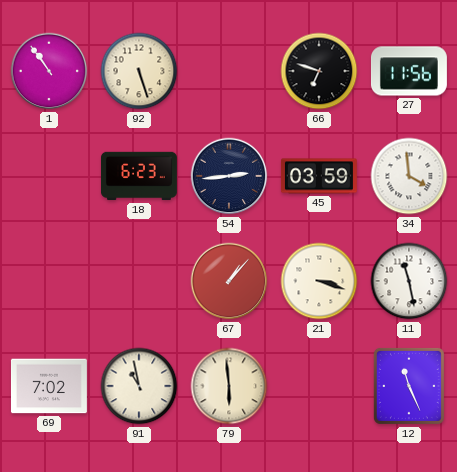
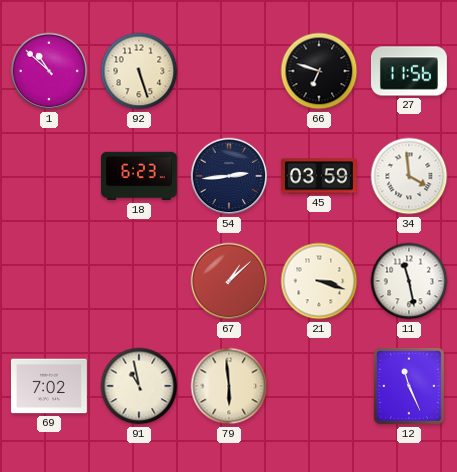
1: 10:54 -> 10:52 (49, 71)
67: 1:07 -> 1:08 (229, 281)
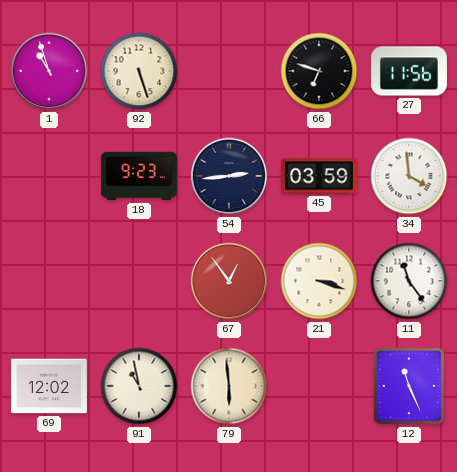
1: 10:52 -> 10:57 (49, 71)
18: 6:23 -> 9:23 (139, 176)
67: 1:08 -> 12:54 (229, 281)
11: 11:28 -> 11:24 (409, 281)
69: 7:02 -> 12:02 (49, 386)
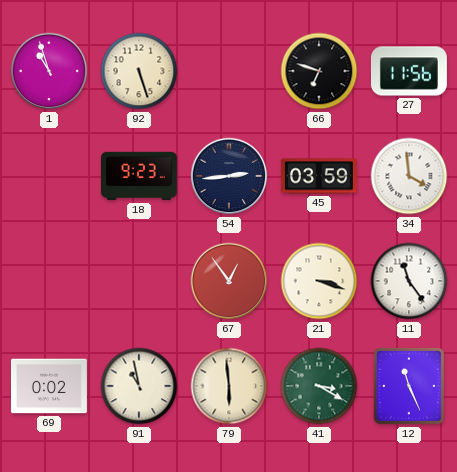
69: 12:02 -> 0:02 (49, 386)
41: none -> 3:20 (319, 386)
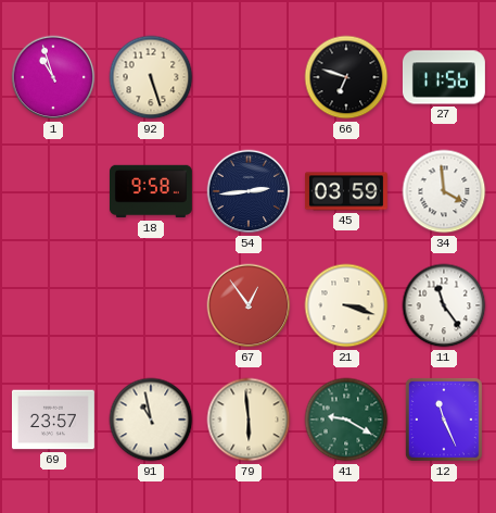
18: 9:23 -> 9:58 (151, 191)
69: 0:02 -> 23:57 (53, 420)
41: 3:20 -> 9:20 (346, 420)
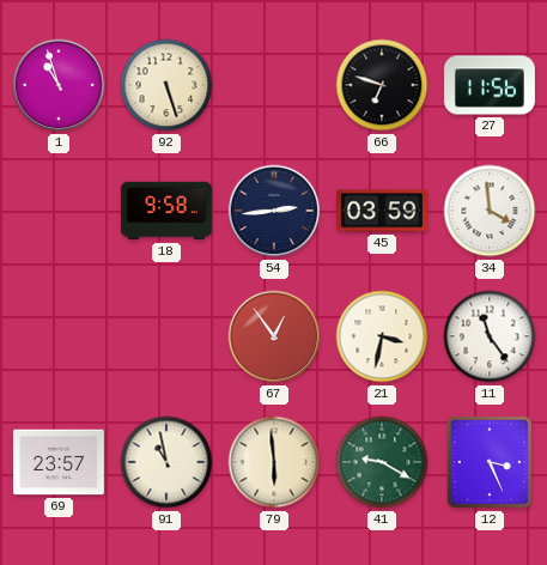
21: 3:18 -> 3:32 (382, 336)
12: 11:26 -> 3:26 (490, 462)
